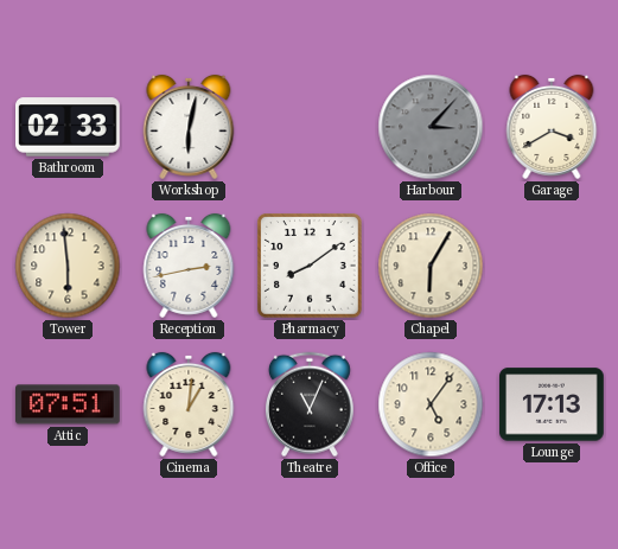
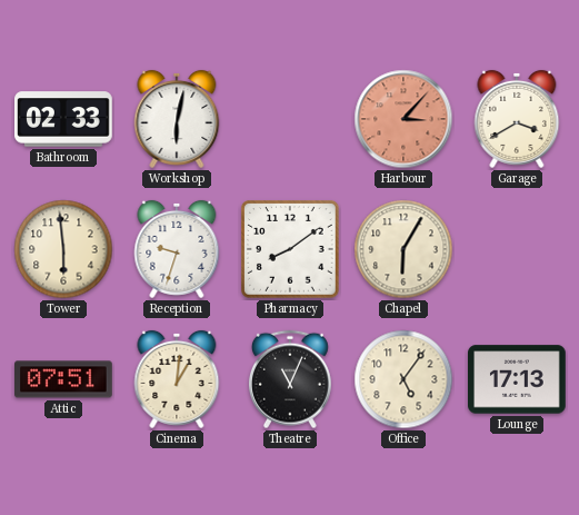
Harbour dial: grey -> salmon (403, 119)
Reception: 2:43 -> 9:33 (177, 249)
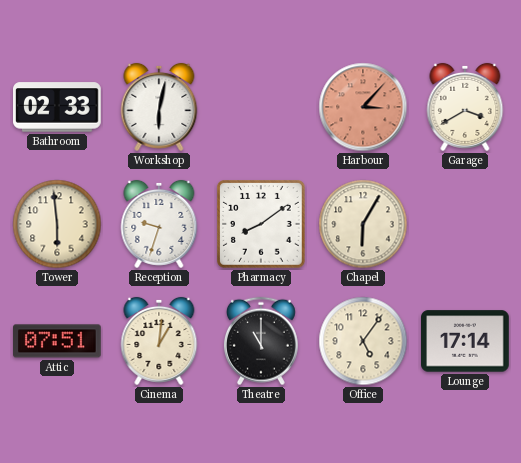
Theatre: 11:04 -> 11:00 (261, 341)
Lounge: 17:13 -> 17:14 (466, 341)
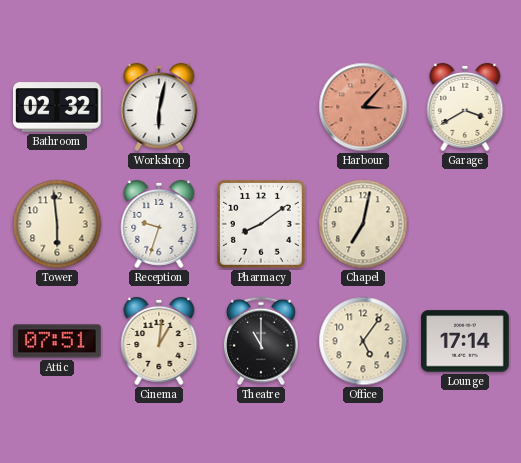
Bathroom: 02:33 -> 02:32 (58, 107)
Chapel: 6:05 -> 7:02 (363, 224)
